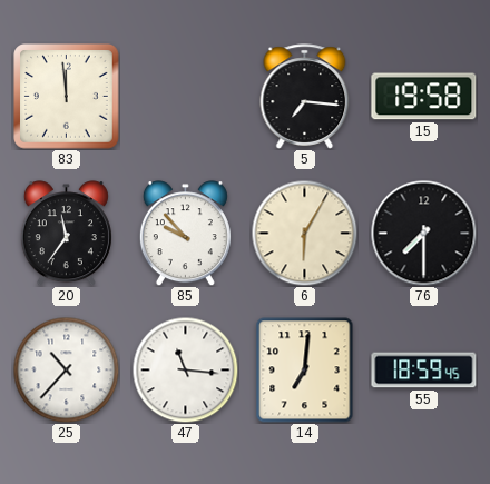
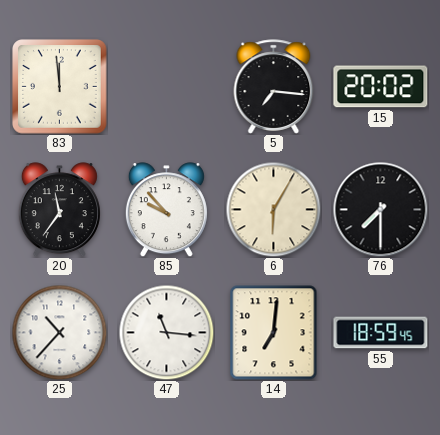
15: 19:58 -> 20:02 (381, 87)
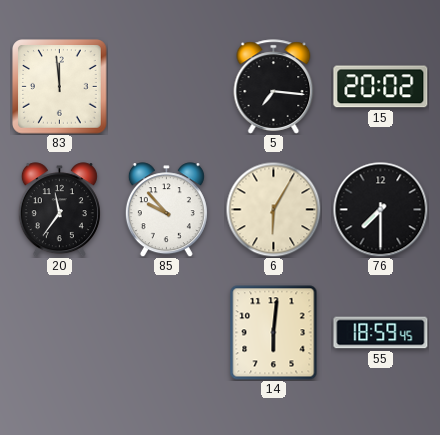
25: 10:37 -> none (59, 332)
47: 11:16 -> none (166, 332)
14: 7:01 -> 6:01 (274, 333)
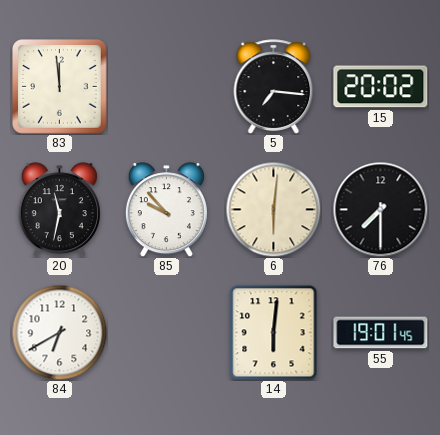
20: 11:36 -> 11:32 (59, 210)
6: 6:05 -> 6:01 (273, 209)
84: none -> 6:40 (59, 332)
55: 18:59 -> 19:01 (381, 333)
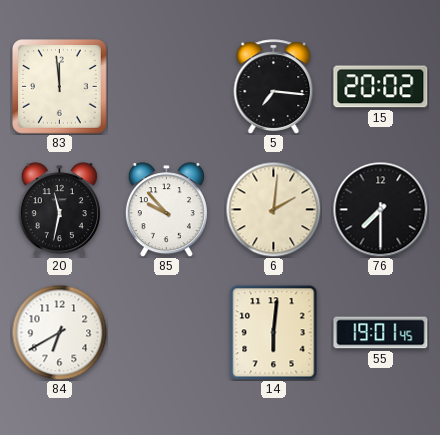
6: 6:01 -> 2:01 (273, 209)
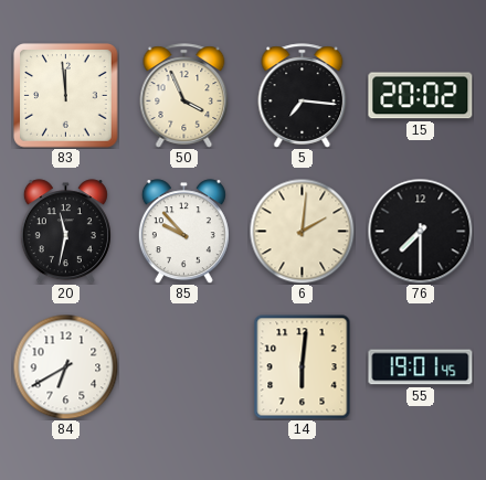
50: none -> 3:56 (184, 96)
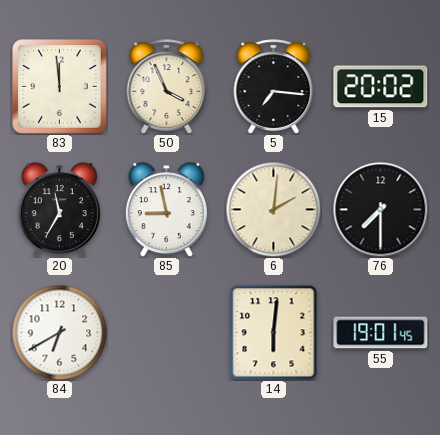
20: 11:32 -> 11:35 (59, 210)
85: 9:53 -> 8:58 (166, 210)
